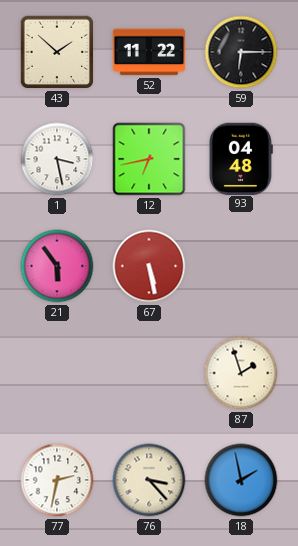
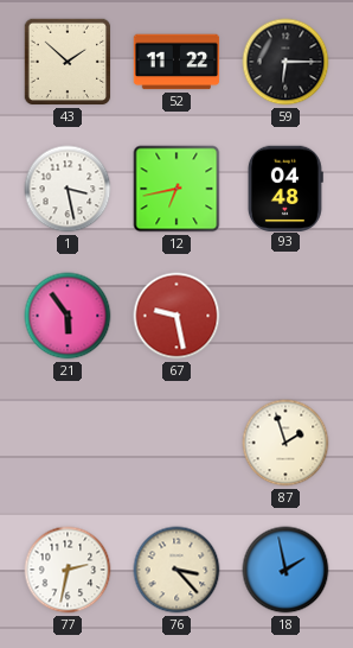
67: 5:28 -> 9:28 (176, 316)
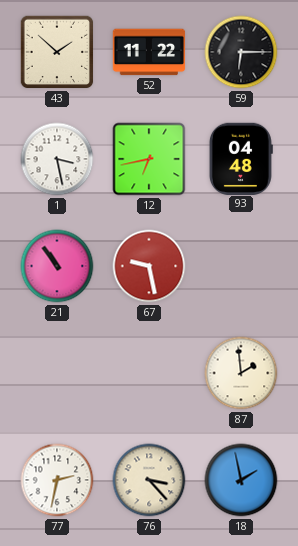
21: 5:54 -> 10:54 (57, 266)
87: 1:57 -> 1:59 (241, 373)
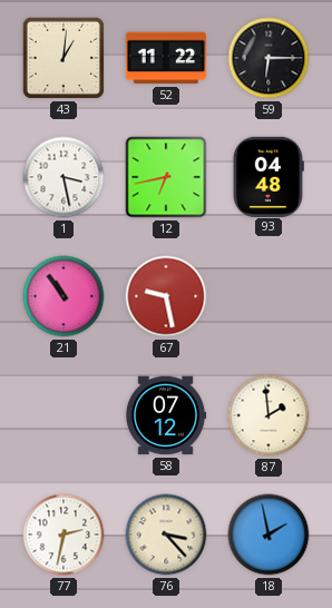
43: 1:52 -> 1:01 (64, 58)
58: none -> 07:12 (166, 415)
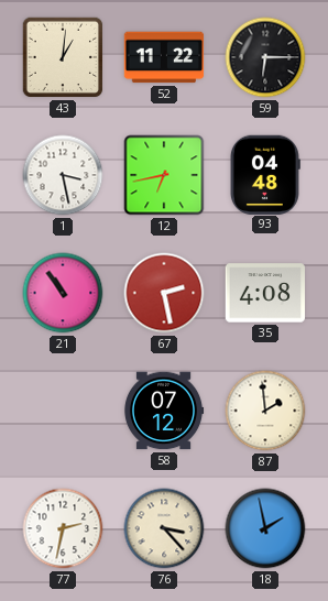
67: 9:28 -> 2:28 (164, 293)
35: none -> 4:08 (265, 293)
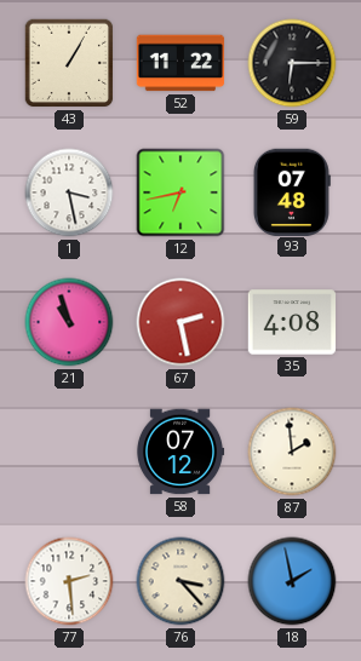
43: 1:01 -> 1:05 (69, 63)
93: 04:48 -> 07:48 (292, 191)
21: 10:54 -> 10:57 (69, 322)
77: 2:32 -> 2:29 (69, 581)
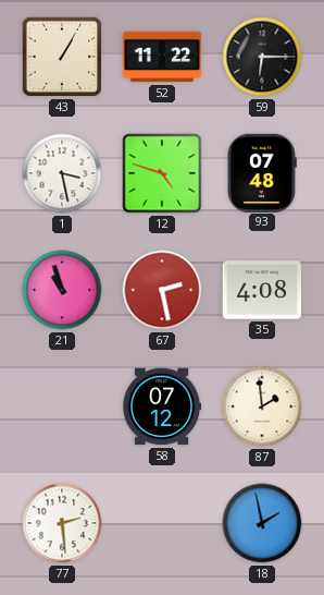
12: 6:43 -> 4:48 (162, 173)
76: 3:23 -> none (180, 581)
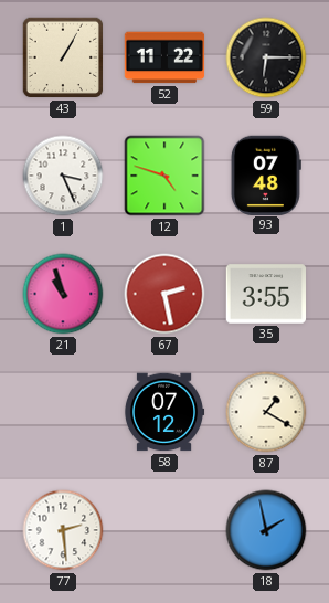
1: 3:28 -> 3:26 (63, 176)
35: 4:08 -> 3:55 (266, 294)
87: 1:59 -> 1:20 (266, 412)
